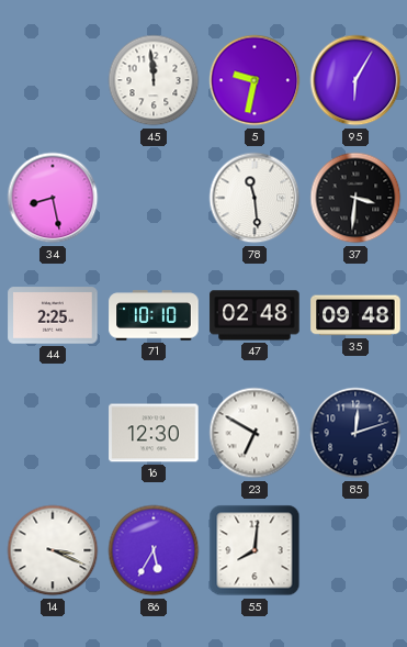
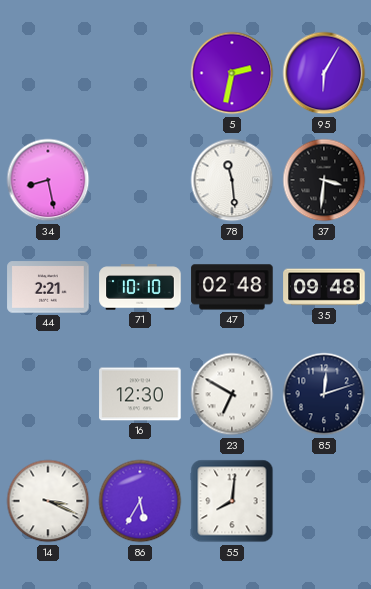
45: 11:59 -> none (154, 80)
5: 9:32 -> 2:32 (232, 73)
44: 2:25 -> 2:21 (48, 287)
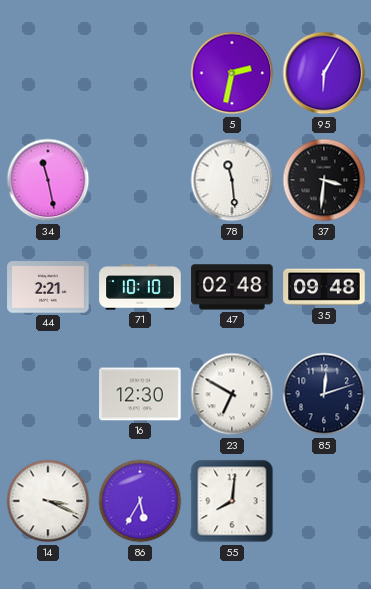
34: 8:28 -> 11:28 (48, 180)
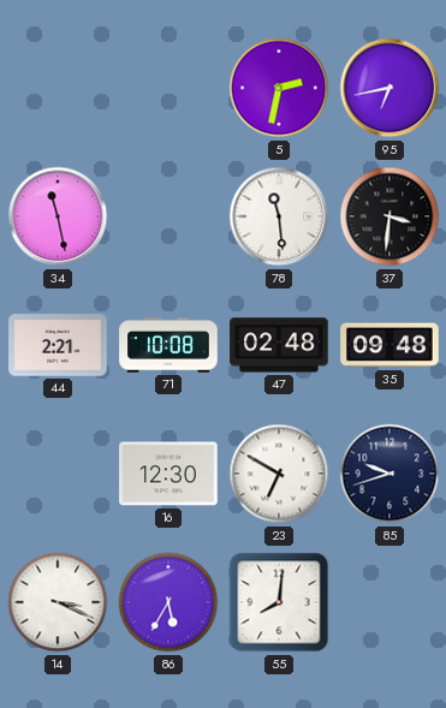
95: 6:05 -> 6:43 (389, 88)
71: 10:10 -> 10:08 (168, 345)
85: 12:12 -> 9:42 (389, 474)
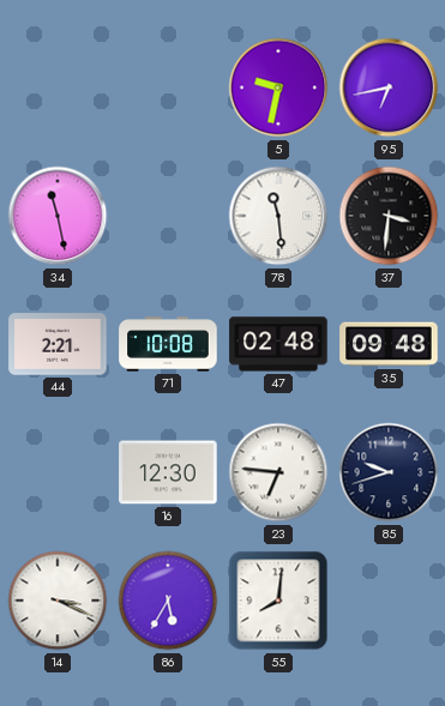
5: 2:32 -> 9:32 (278, 88)
23: 6:50 -> 6:46 (278, 472)
